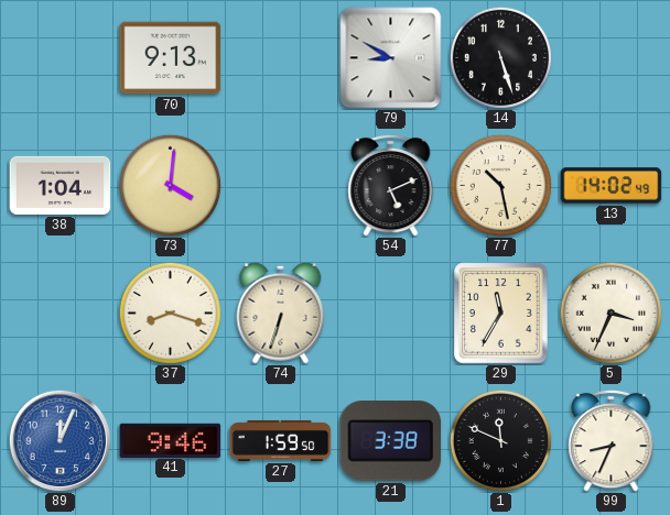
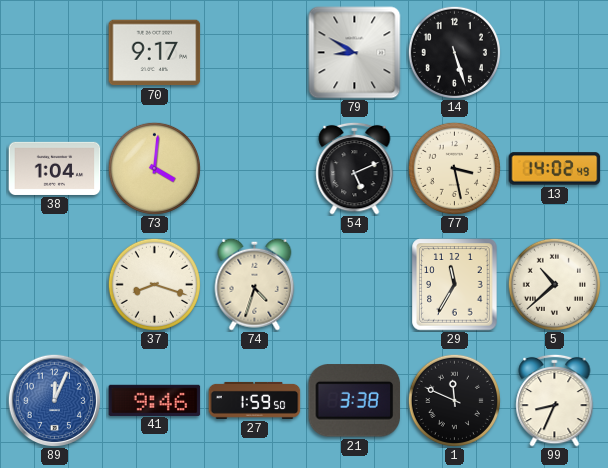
70: 9:13 -> 9:17 (155, 53)
77: 10:28 -> 3:28 (454, 168)
74: 6:33 -> 4:33 (255, 284)
5: 3:34 -> 10:38 (554, 284)
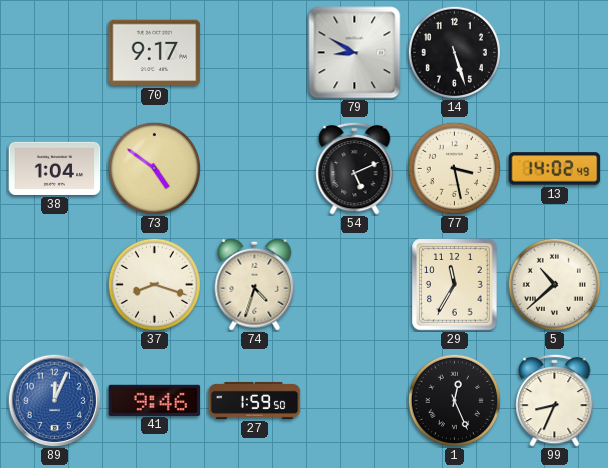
73: 4:01 -> 4:51 (154, 168)
21: 3:38 -> none (355, 401)
1: 11:49 -> 12:26 (454, 400)
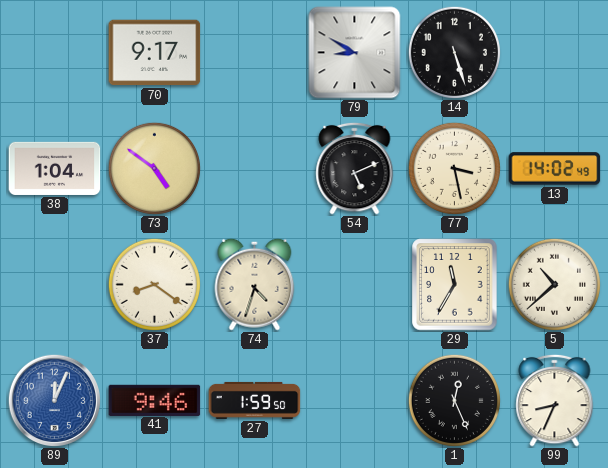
37: 8:18 -> 8:21 (154, 284)
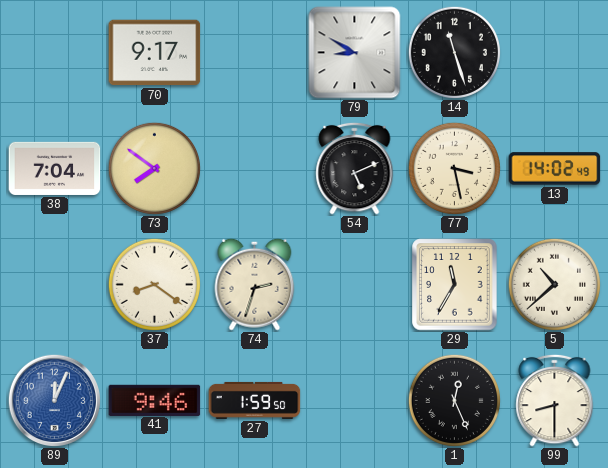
14: 5:27 -> 11:27 (454, 52)
38: 1:04 -> 7:04 (55, 168)
73: 4:51 -> 7:51 (154, 168)
74: 4:33 -> 2:33 (255, 284)
99: 8:34 -> 8:30 (555, 400)
